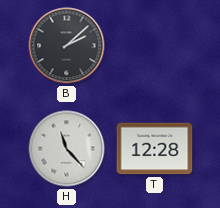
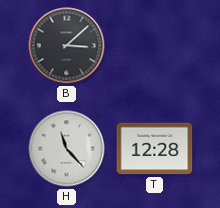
B: 2:08 -> 3:08 (67, 46)
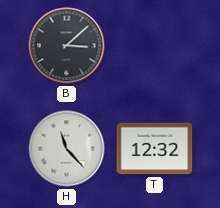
T: 12:28 -> 12:32 (155, 149)
